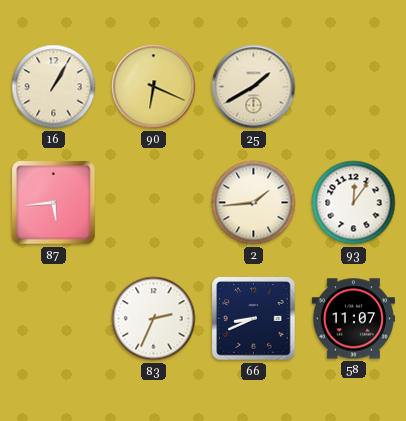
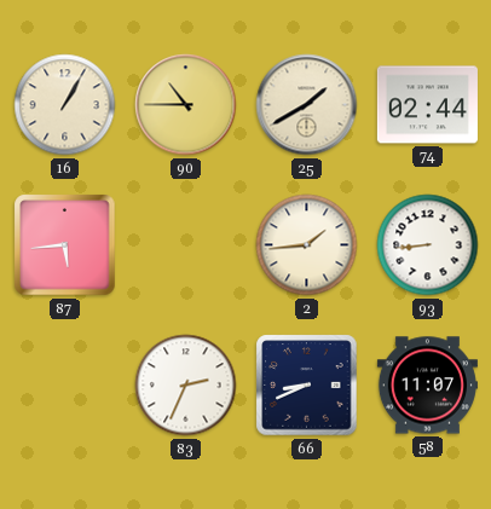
90: 6:19 -> 10:45 (186, 105)
74: none -> 02:44 (427, 105)
93: 12:06 -> 8:44 (428, 245)
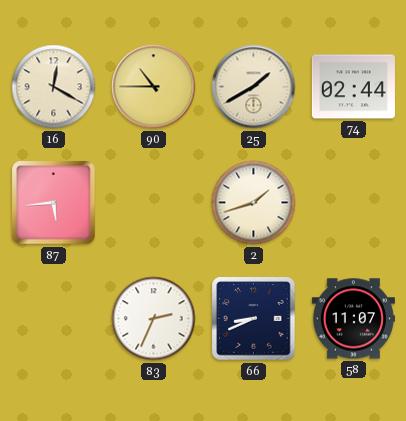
16: 1:05 -> 12:20 (54, 87)
2: 1:44 -> 1:42 (254, 203)
93: 8:44 -> none (428, 245)
